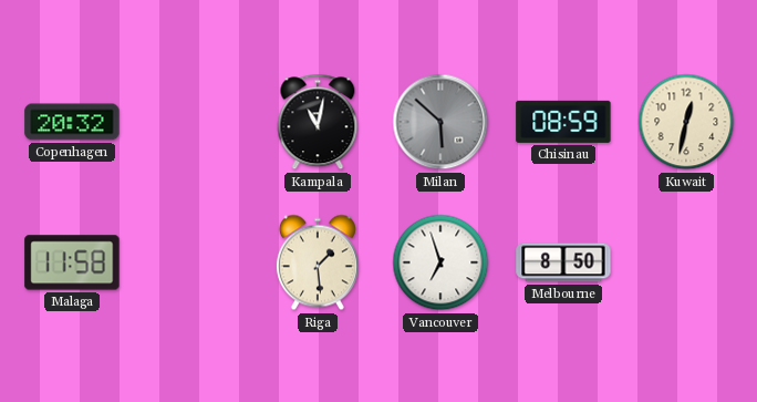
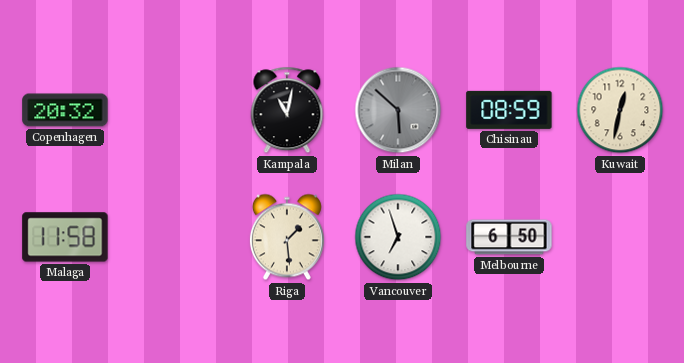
Melbourne: 8:50 -> 6:50 (509, 237)
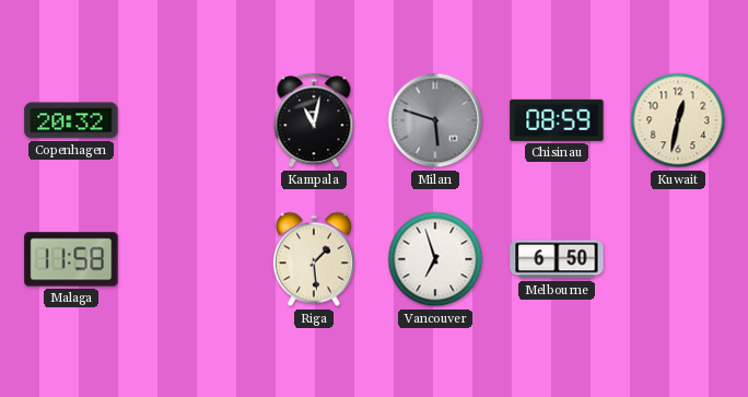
Milan: 5:52 -> 5:48 (435, 120)
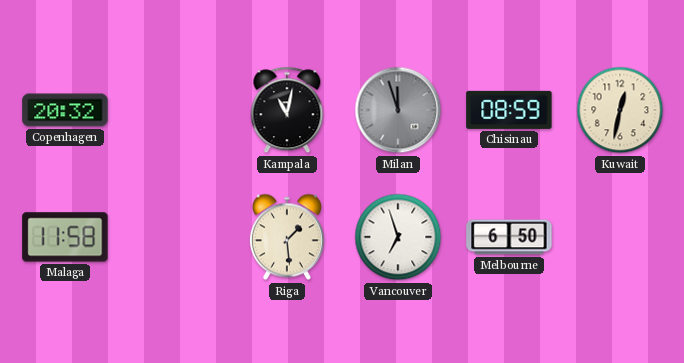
Milan: 5:48 -> 11:57 (398, 110)
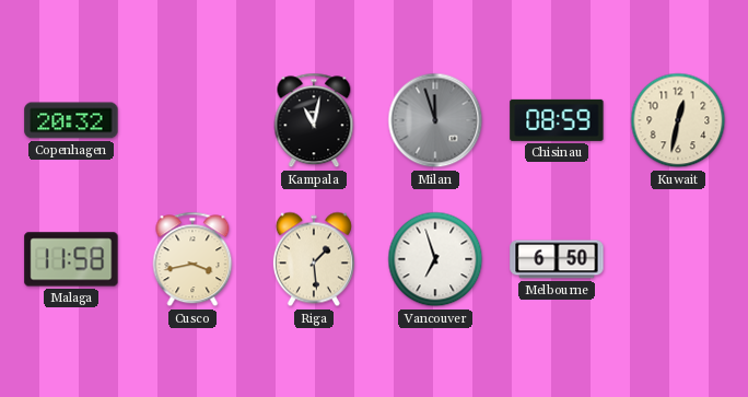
Cusco: none -> 3:43 (192, 259)
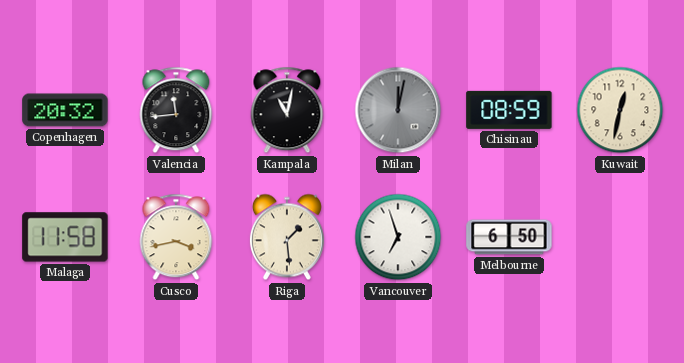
Valencia: none -> 11:44 (176, 110)
Milan: 11:57 -> 12:02 (398, 110)
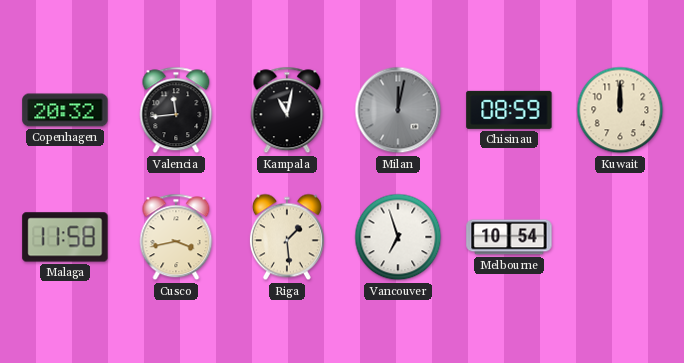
Kuwait: 12:32 -> 12:00 (620, 110)
Melbourne: 6:50 -> 10:54 (509, 237)
